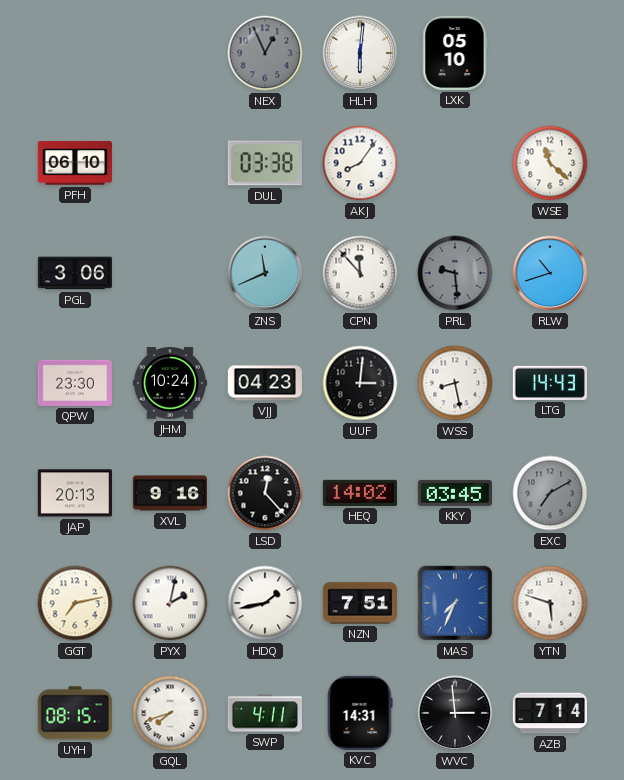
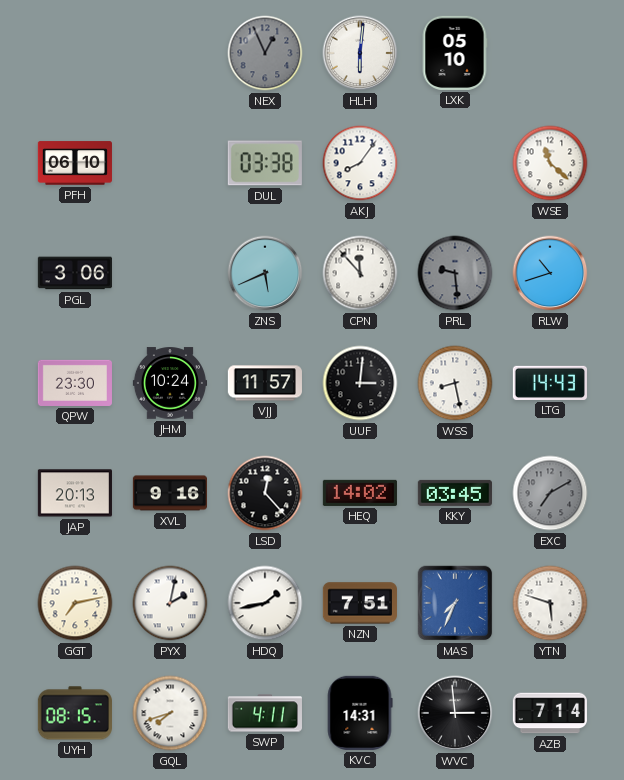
ZNS: 11:41 -> 5:41 (265, 273)
VJJ: 04:23 -> 11:57 (265, 383)
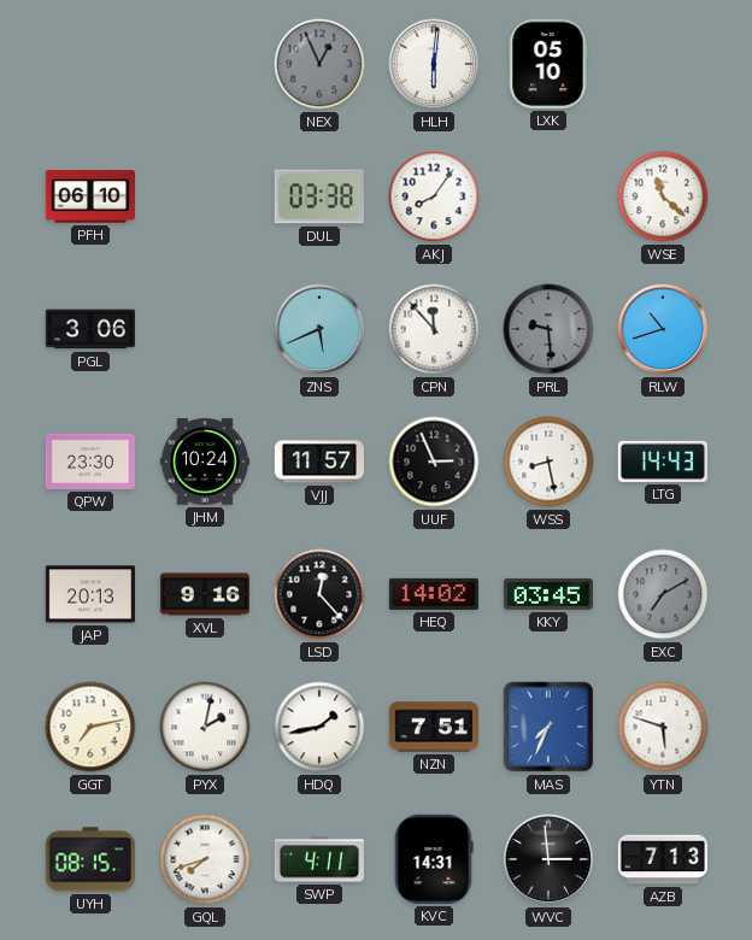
UUF: 3:01 -> 2:56 (434, 462)
AZB: 7:14 -> 7:13 (663, 859)
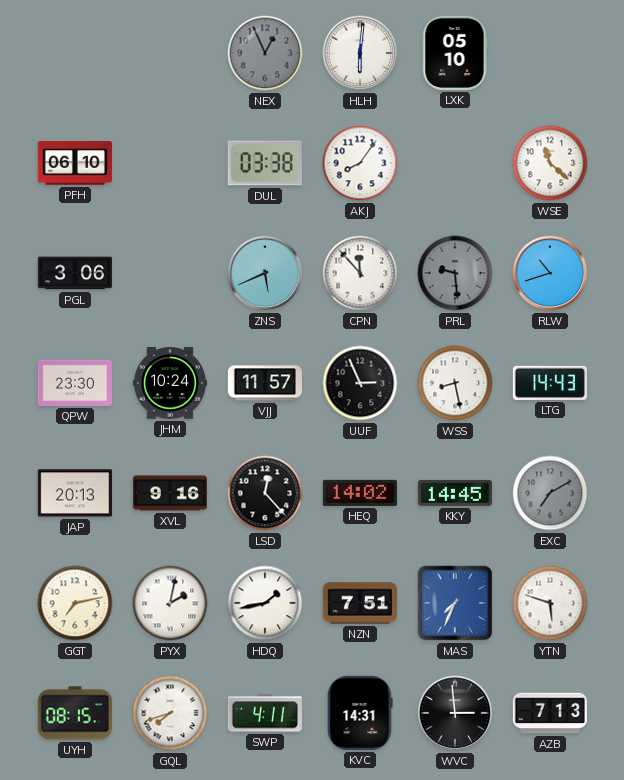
KKY: 03:45 -> 14:45 (455, 493)
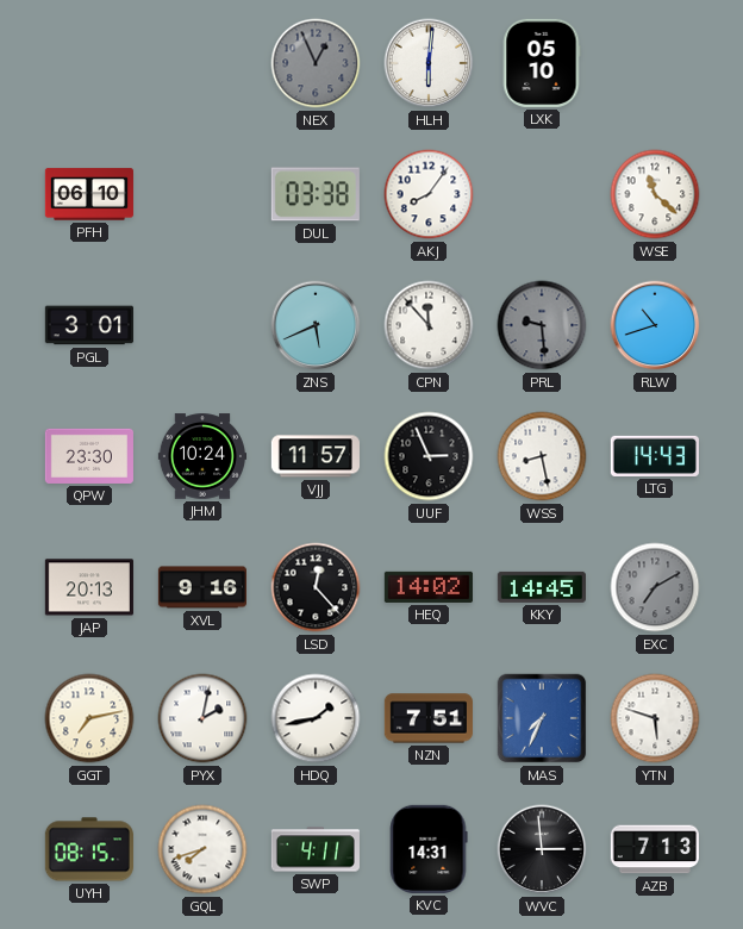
PGL: 3:06 -> 3:01 (89, 325)
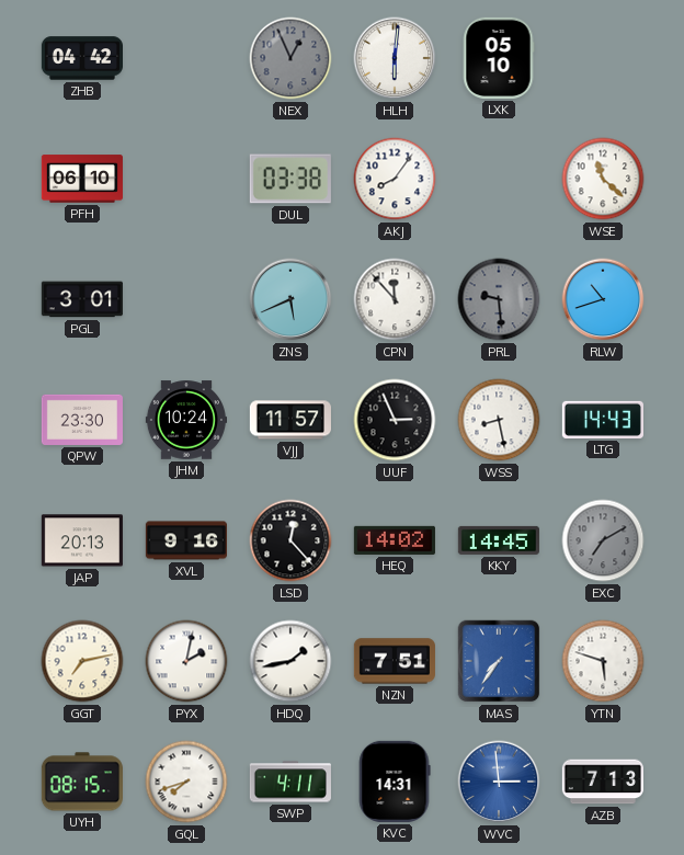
ZHB: none -> 04:42 (81, 58)
MAS: 7:34 -> 7:36 (499, 661)
WVC dial: black -> blue (499, 782)
